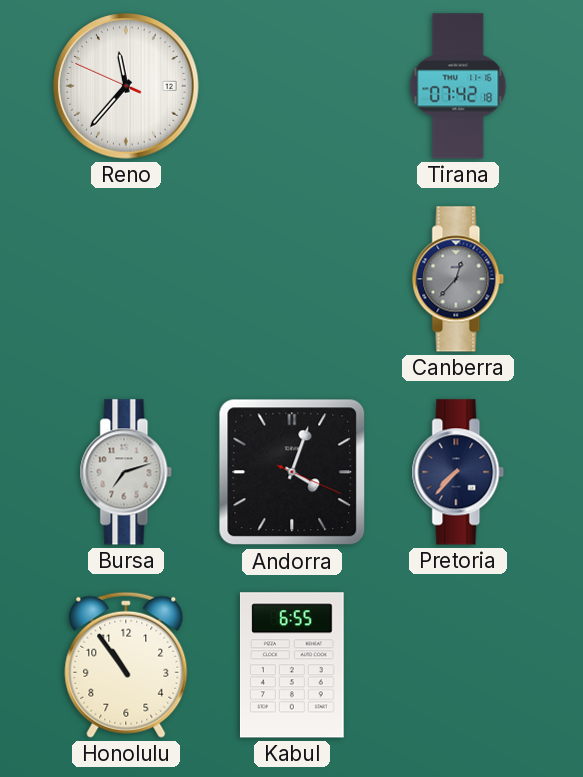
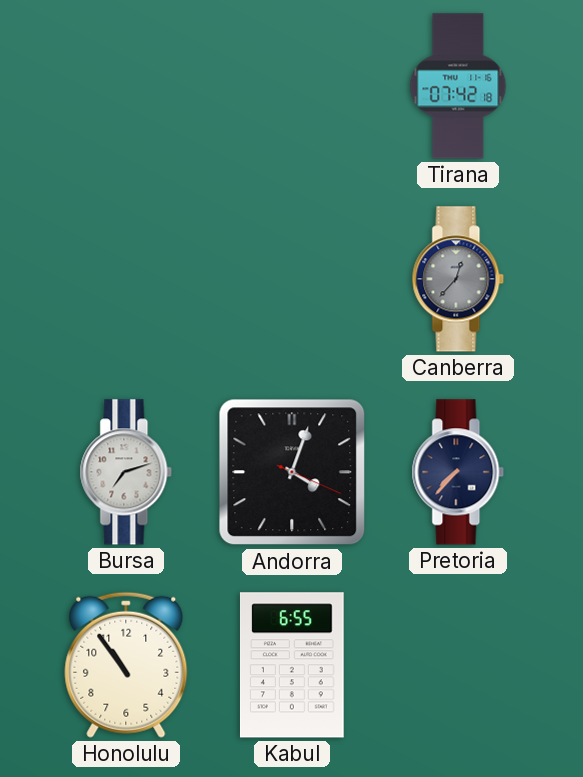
Reno: 11:36 -> none (126, 86)
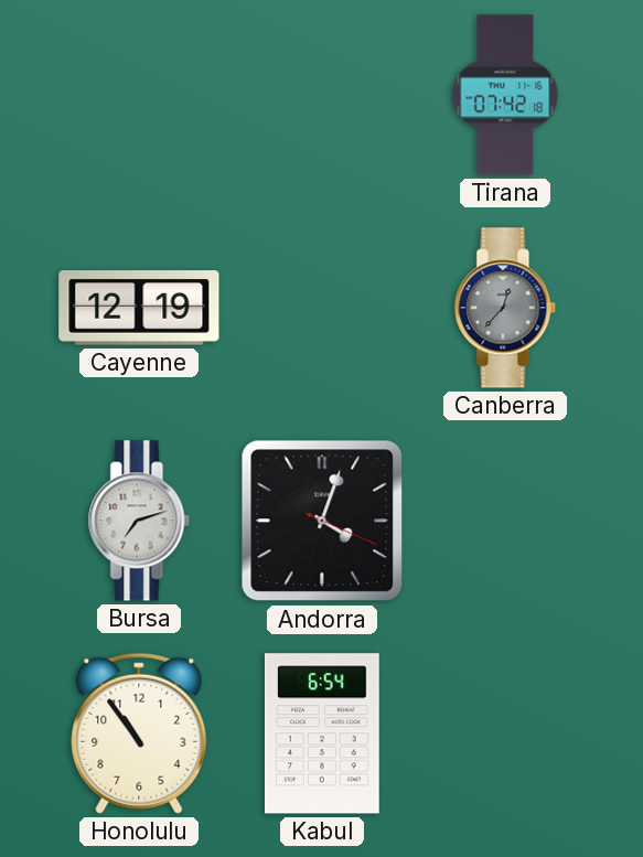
Cayenne: none -> 12:19 (139, 308)
Pretoria: 7:37 -> none (458, 472)
Kabul: 6:55 -> 6:54 (322, 733)
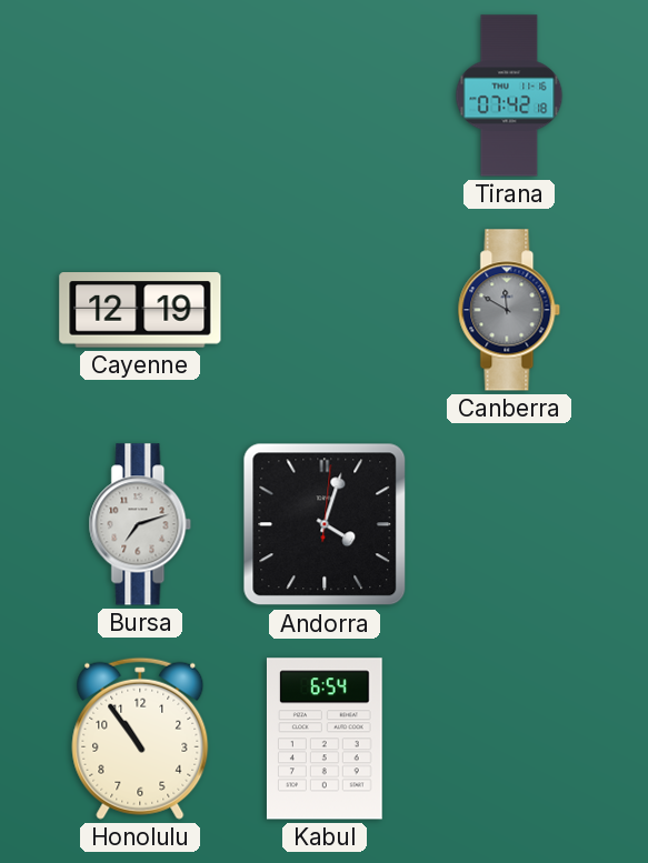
Canberra: 12:37 -> 11:50 (509, 310)
Andorra: 4:03:19 -> 4:03:01 (325, 524)
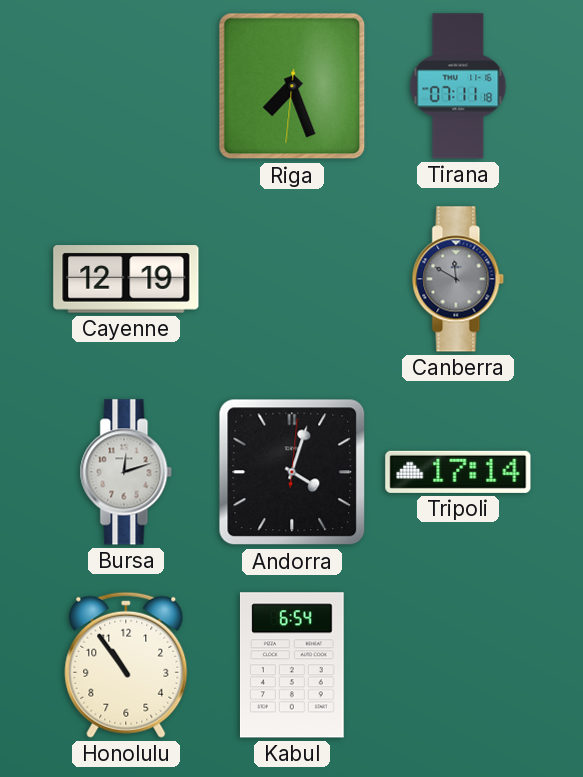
Riga: none -> 7:26 (292, 86)
Tirana: 07:42 -> 07:11 (458, 86)
Bursa: 7:12 -> 12:12 (126, 472)
Tripoli: none -> 17:14 (458, 472)
